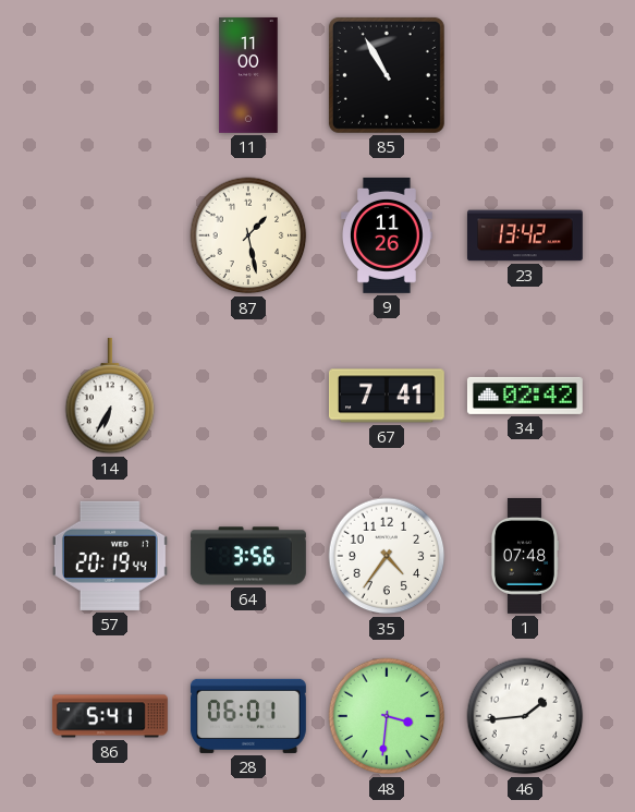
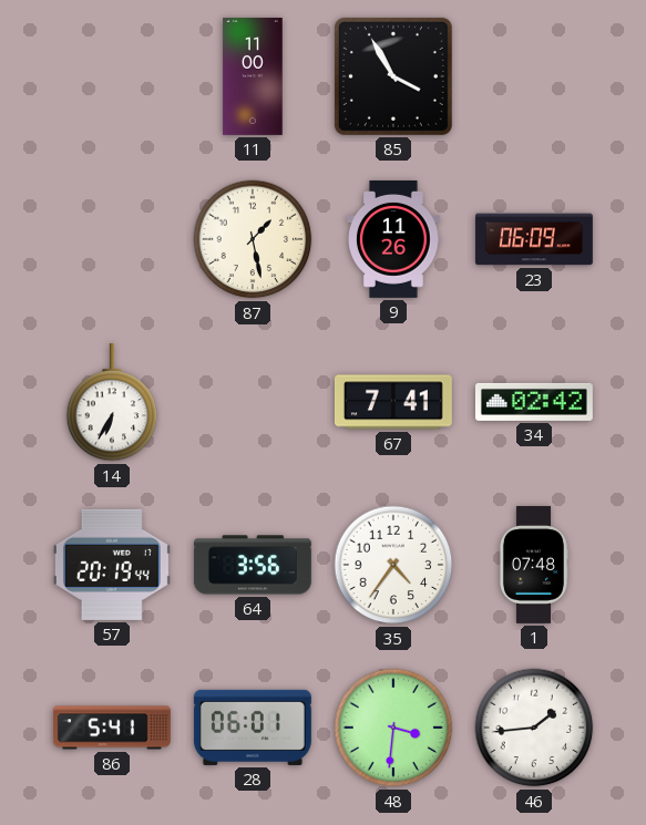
85: 10:55 -> 3:55 (393, 76)
23: 13:42 -> 06:09 (534, 239)
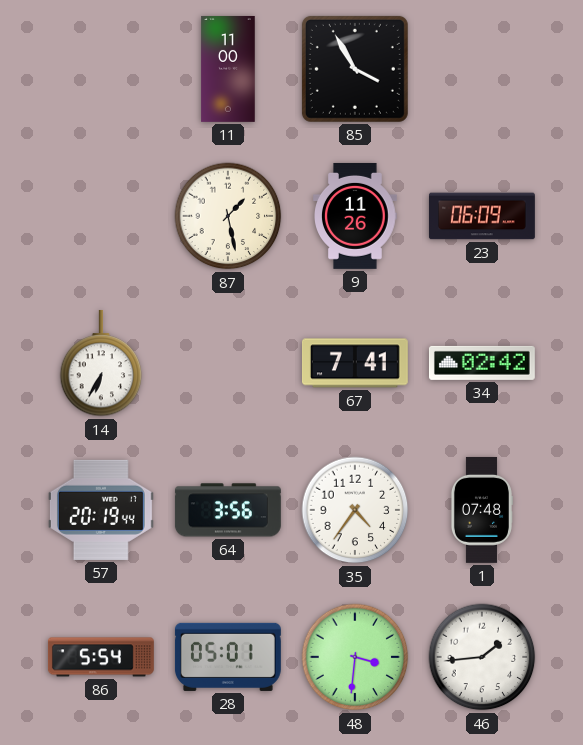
86: 5:41 -> 5:54 (101, 657)
28: 06:01 -> 05:01 (228, 657)
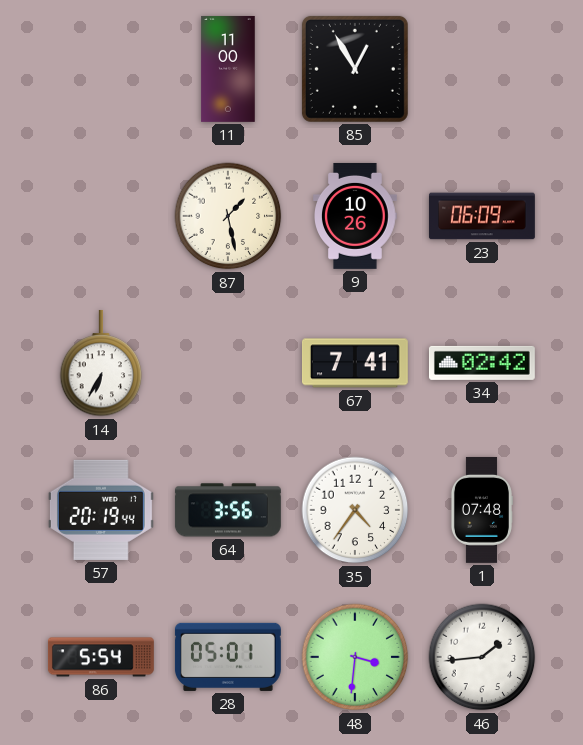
85: 3:55 -> 12:55 (355, 69)
9: 11:26 -> 10:26 (356, 216)
